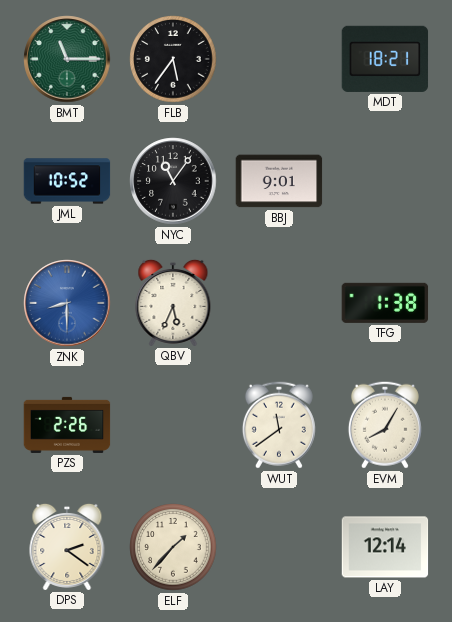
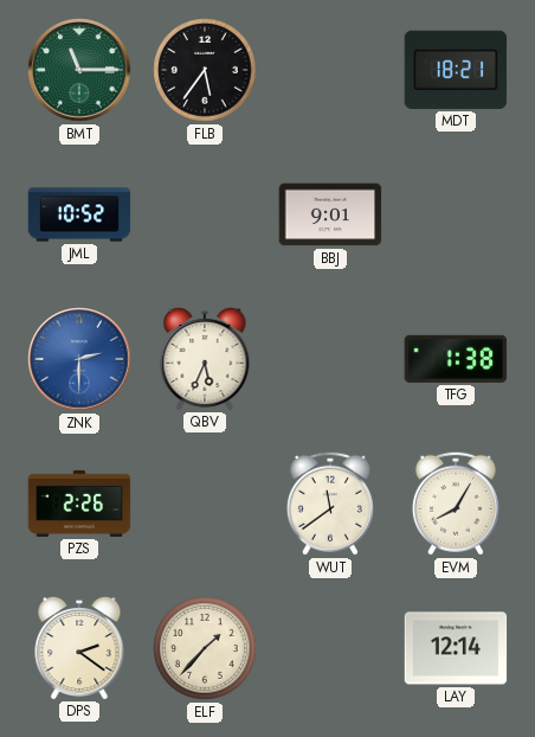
NYC: 11:06 -> none (173, 181)
ZNK: 8:30 -> 2:30 (79, 359)
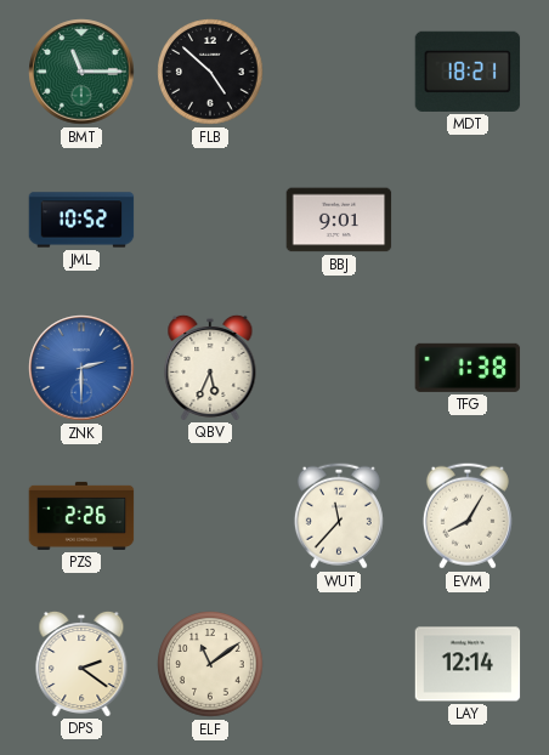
FLB: 5:36 -> 4:52 (210, 72)
WUT: 11:39 -> 11:37 (339, 516)
ELF: 1:37 -> 11:09 (210, 664)
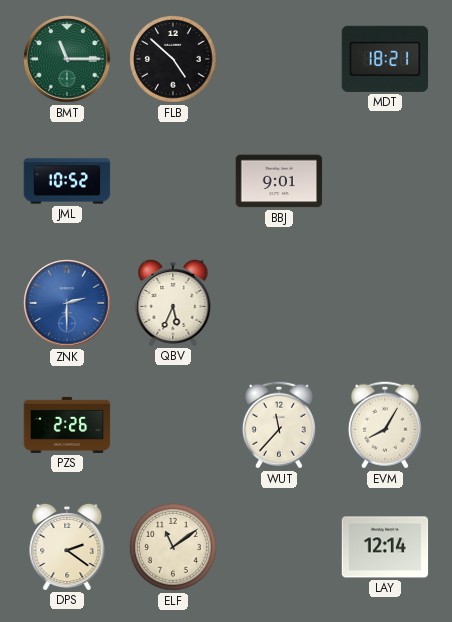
TFG: 1:38 -> none (468, 368)
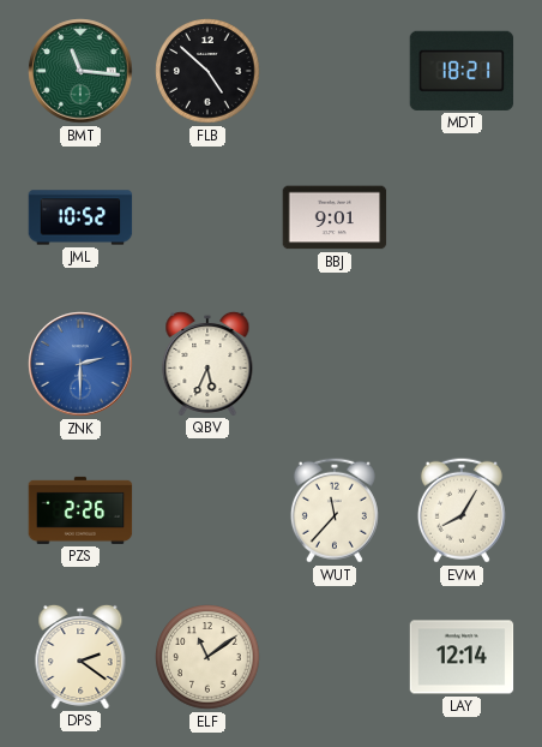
BMT: 11:15 -> 11:16 (80, 71)
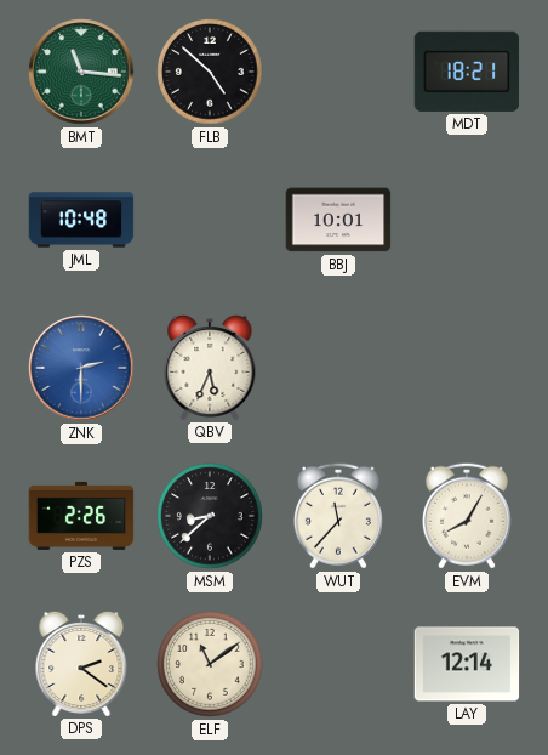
JML: 10:52 -> 10:48 (81, 220)
BBJ: 9:01 -> 10:01 (338, 220)
MSM: none -> 8:38 (210, 516)
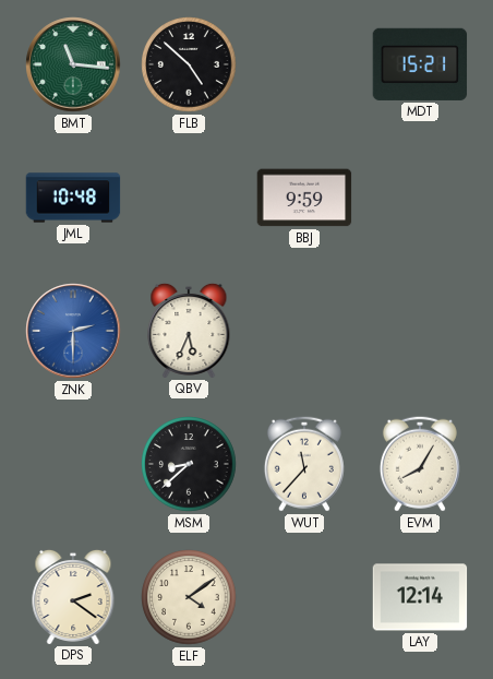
MDT: 18:21 -> 15:21 (420, 64)
BBJ: 10:01 -> 9:59 (304, 198)
PZS: 2:26 -> none (81, 516)
ELF: 11:09 -> 4:09 (189, 597)
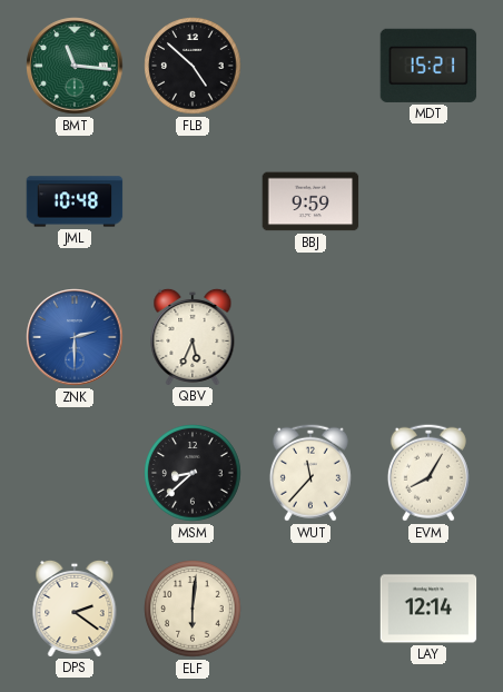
ELF: 4:09 -> 6:01 (193, 609)
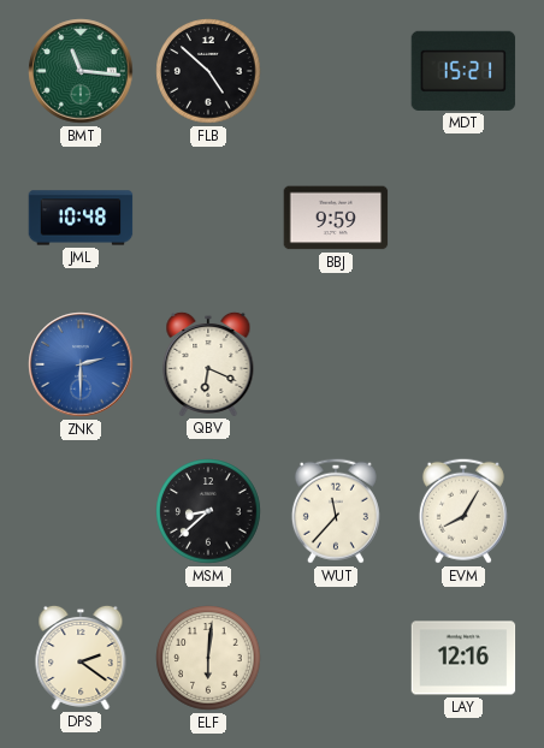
QBV: 5:34 -> 6:19 (208, 363)
LAY: 12:14 -> 12:16 (463, 658)
